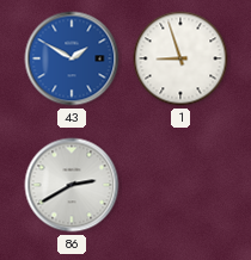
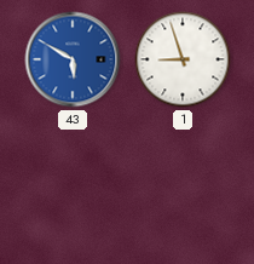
43: 1:50 -> 5:50 (73, 59)
86: 2:40 -> none (72, 185)
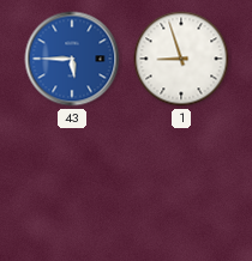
43: 5:50 -> 5:45 (72, 59)
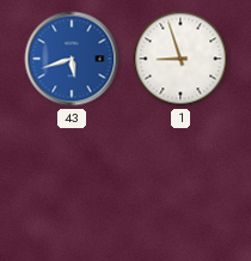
43: 5:45 -> 5:42 (72, 59)
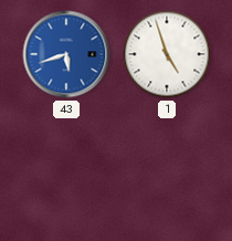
1: 8:57 -> 4:57 (167, 54)
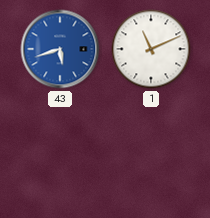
1: 4:57 -> 11:11 (151, 49)
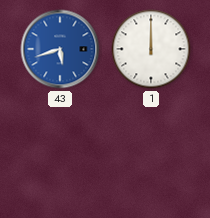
1: 11:11 -> 12:00 (151, 49)
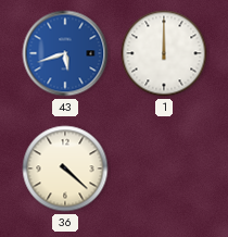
36: none -> 4:22 (65, 169)
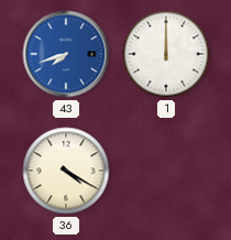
43: 5:42 -> 7:42 (66, 54)
36: 4:22 -> 4:20 (66, 171)
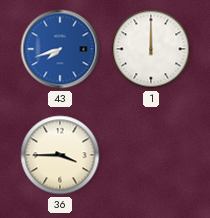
36: 4:20 -> 3:45 (60, 155)
